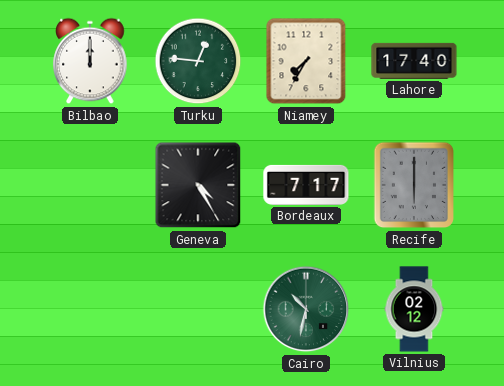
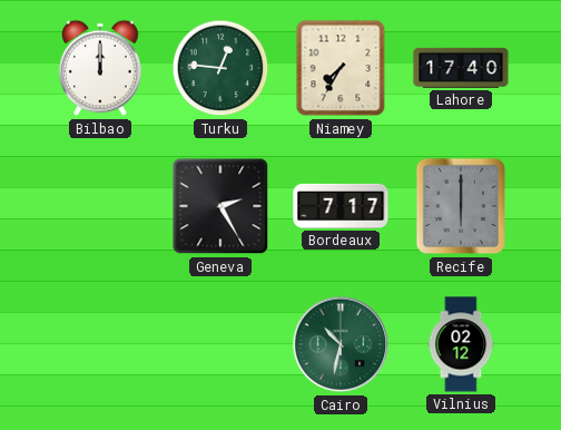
Geneva: 4:25 -> 2:25 (220, 206)
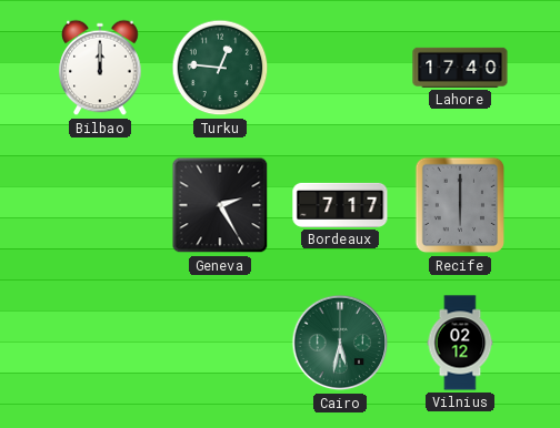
Niamey: 7:35 -> none (341, 68)
Cairo: 10:32 -> 5:32 (340, 343)
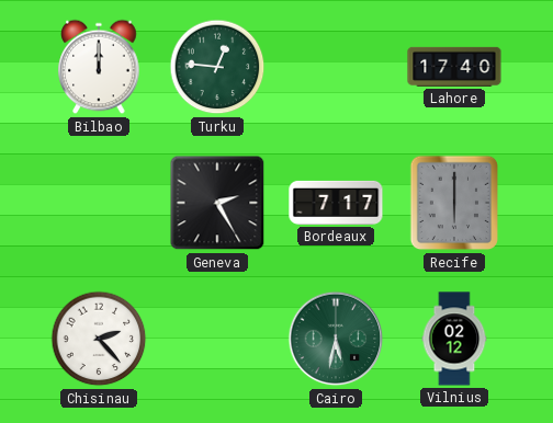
Chisinau: none -> 2:23 (99, 339)
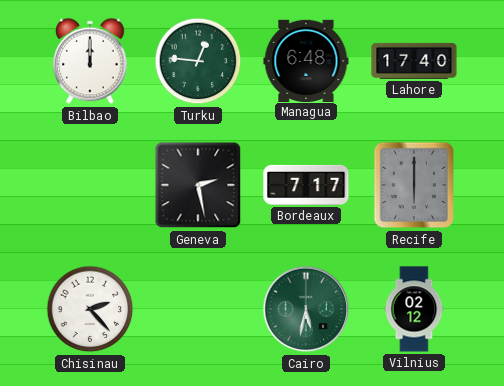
Managua: none -> 6:48 (306, 60)
Geneva: 2:25 -> 2:28 (198, 185)
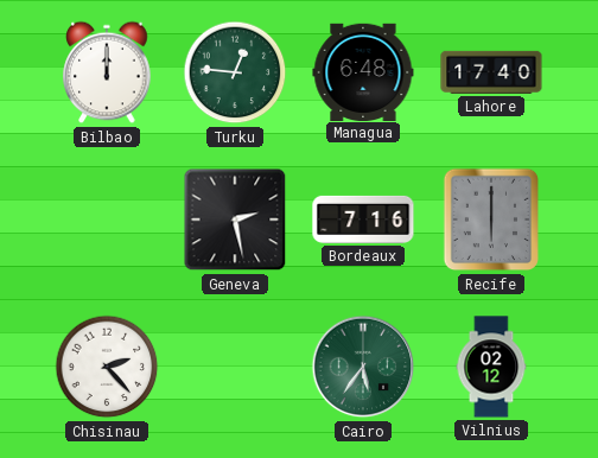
Bordeaux: 7:17 -> 7:16 (363, 220)
Cairo: 5:32 -> 5:36 (363, 367)
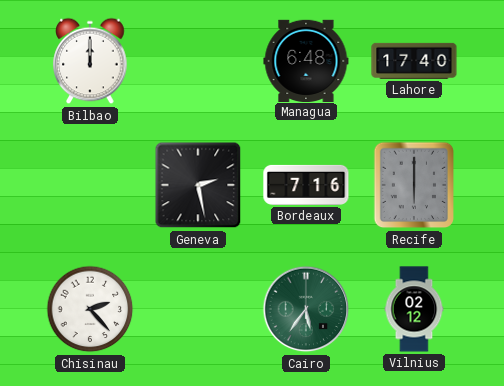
Turku: 12:46 -> none (235, 72)
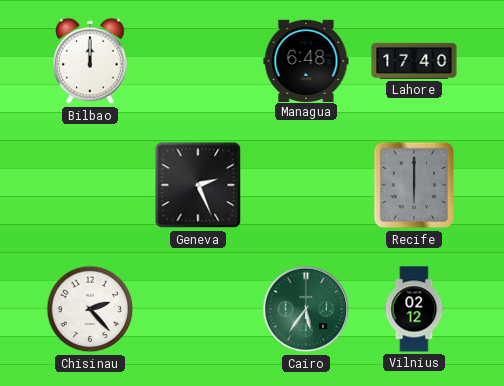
Geneva: 2:28 -> 2:26 (198, 185)
Bordeaux: 7:16 -> none (306, 185)
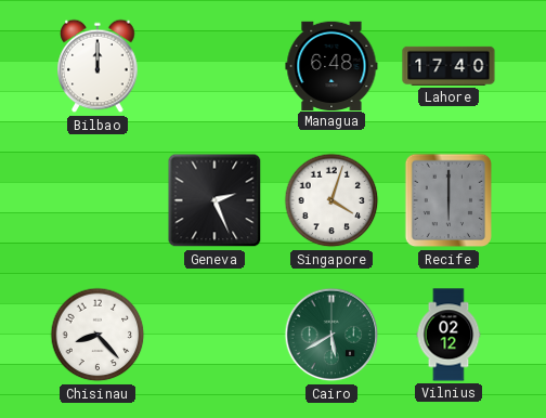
Singapore: none -> 4:03 (331, 200)
Chisinau: 2:23 -> 8:23 (97, 335)
Cairo: 5:36 -> 5:40 (331, 335)
